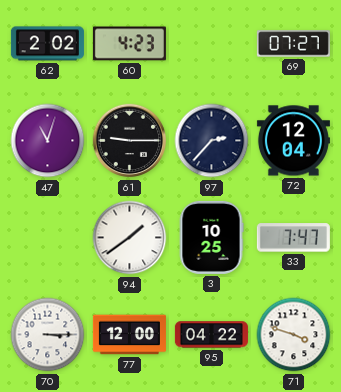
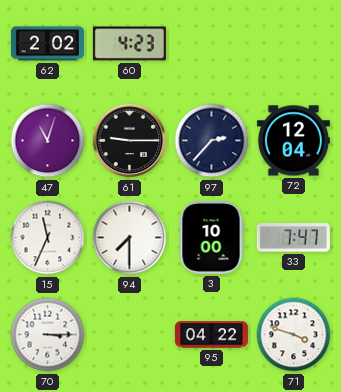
69: 07:27 -> none (293, 44)
15: none -> 11:34 (48, 238)
94: 1:39 -> 7:30 (130, 238)
3: 10:25 -> 10:00 (211, 237)
77: 12:00 -> none (129, 335)
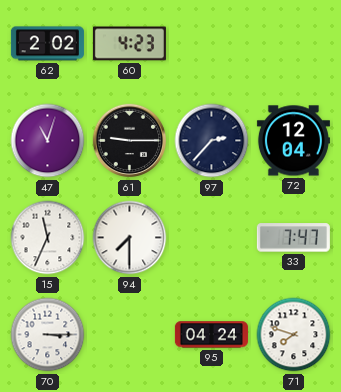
3: 10:00 -> none (211, 237)
95: 04:22 -> 04:24 (211, 335)
71: 3:48 -> 7:48 (294, 335)
